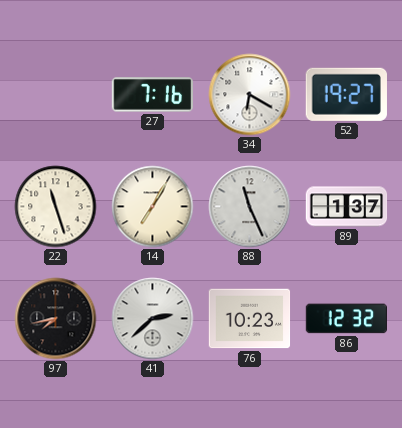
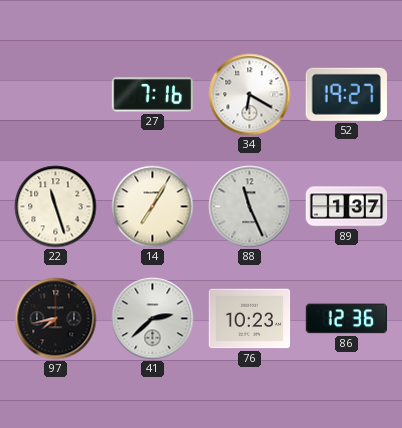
86: 12:32 -> 12:36 (347, 319)
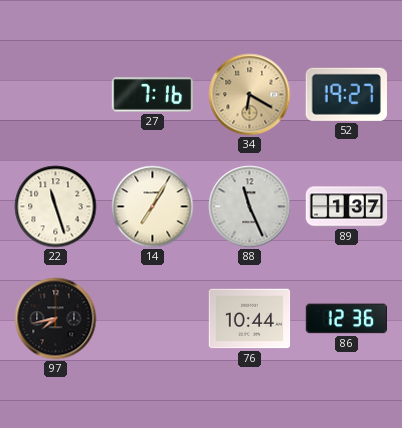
34 dial: white -> champagne (250, 95)
41: 2:38 -> none (153, 319)
76: 10:23 -> 10:44 (250, 319)
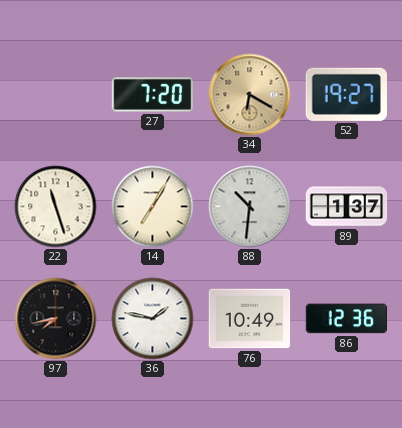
27: 7:16 -> 7:20 (152, 95)
88: 11:26 -> 10:31 (250, 207)
36: none -> 1:47 (153, 319)
76: 10:44 -> 10:49 (250, 319)
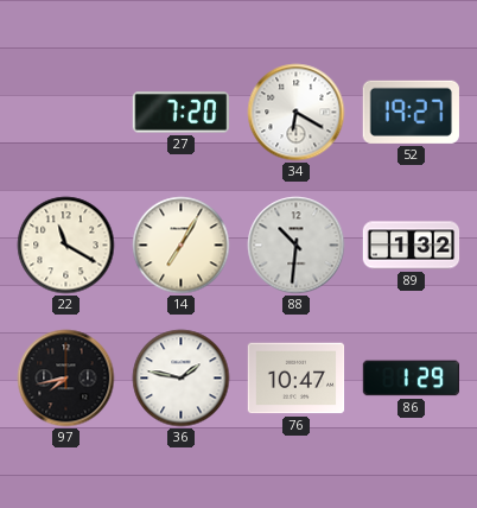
34 dial: champagne -> white (297, 113)
22: 11:27 -> 11:20 (66, 246)
89: 1:37 -> 1:32 (412, 246)
76: 10:49 -> 10:47 (297, 379)
86: 12:36 -> 1:29 (412, 379)
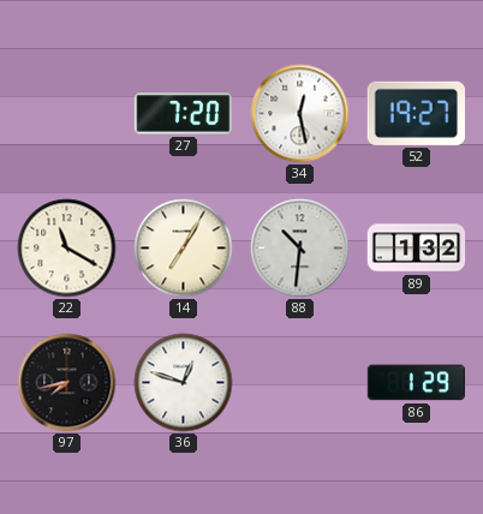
34: 6:20 -> 12:28 (300, 114)
36: 1:47 -> 12:48 (184, 383)
76: 10:47 -> none (297, 379)
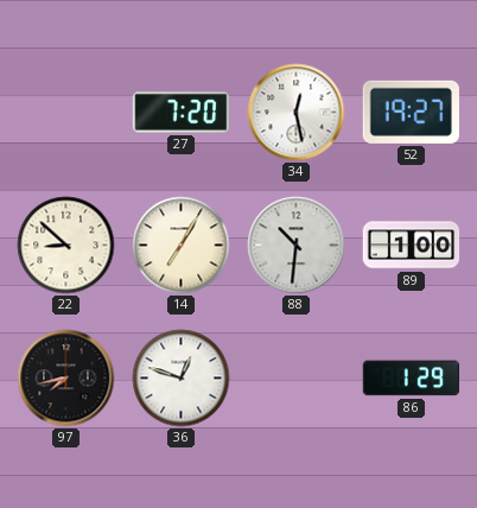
22: 11:20 -> 8:52 (66, 246)
89: 1:32 -> 1:00 (412, 246)
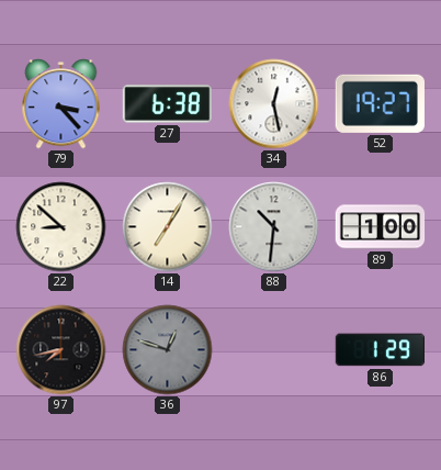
79: none -> 3:23 (61, 104)
27: 7:20 -> 6:38 (167, 104)
36 dial: white -> grey (168, 350)
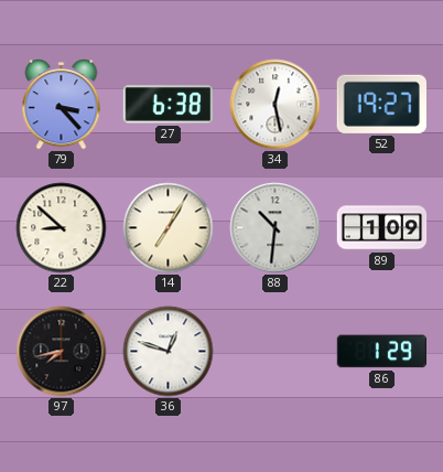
89: 1:00 -> 1:09 (382, 228)
36 dial: grey -> white (169, 352)
